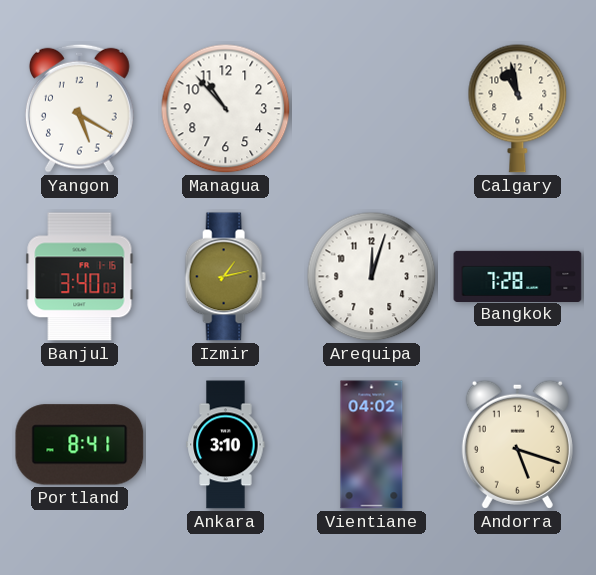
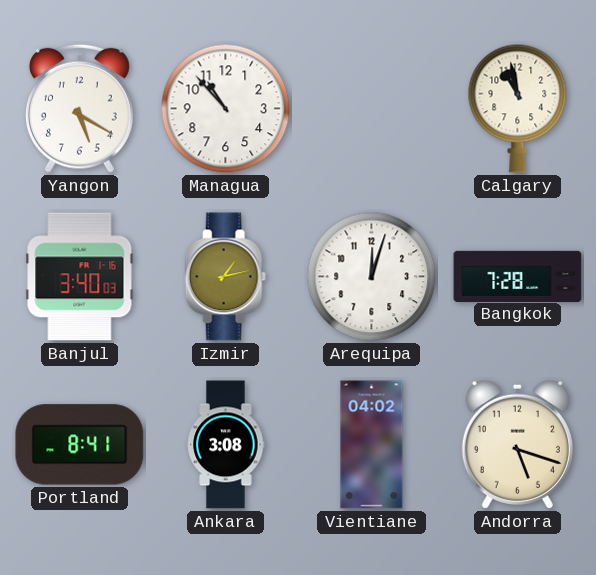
Ankara: 3:10 -> 3:08 (226, 445)
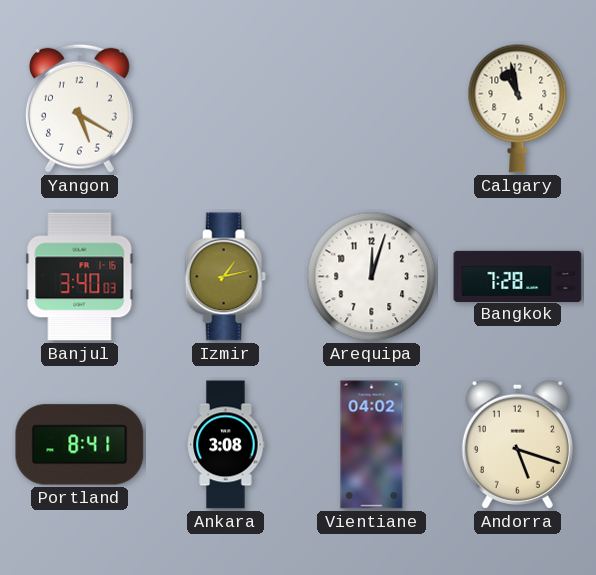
Managua: 10:53 -> none (226, 109)
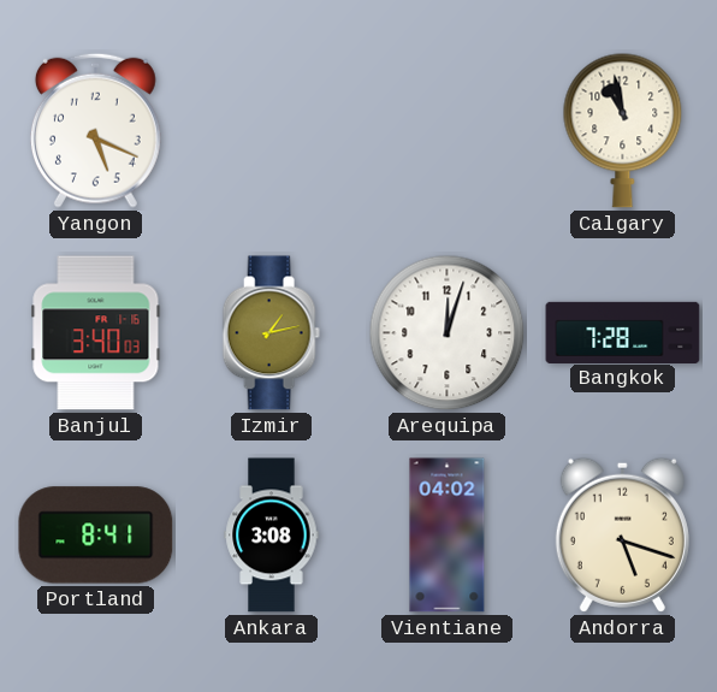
Yangon: 5:20 -> 5:19 (95, 130)
